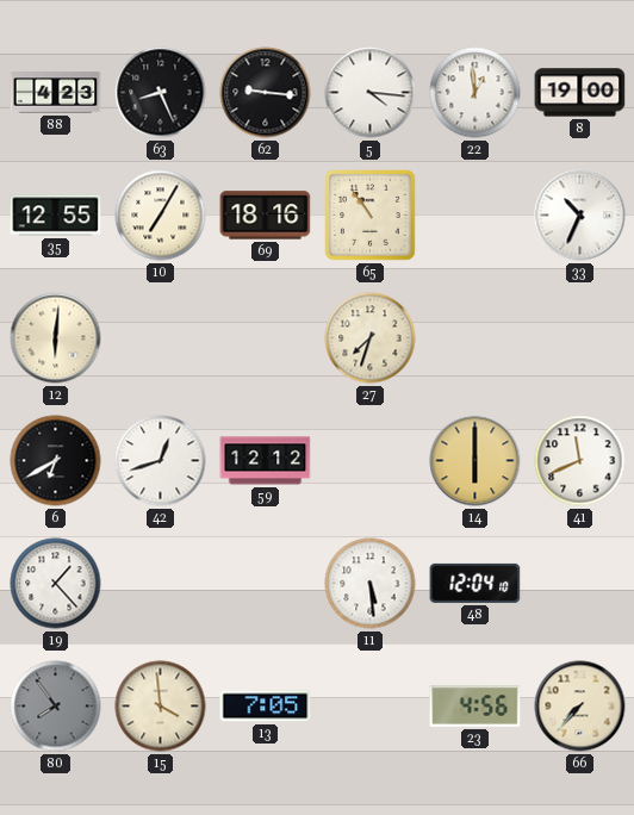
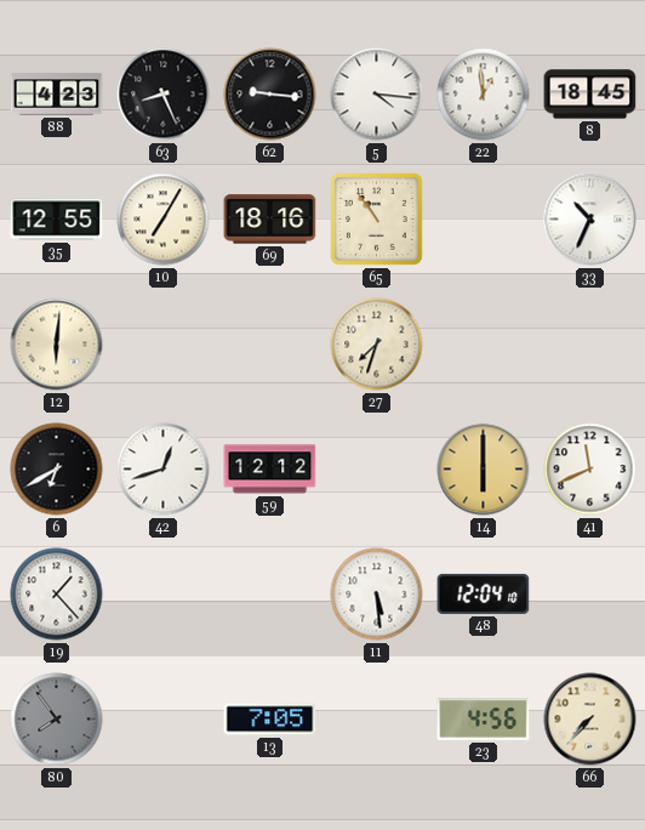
8: 19:00 -> 18:45 (590, 95)
15: 3:59 -> none (161, 707)
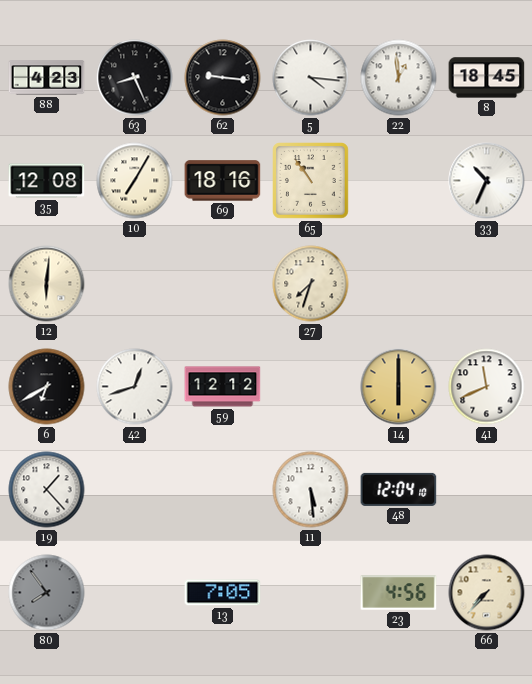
35: 12:55 -> 12:08 (47, 181)
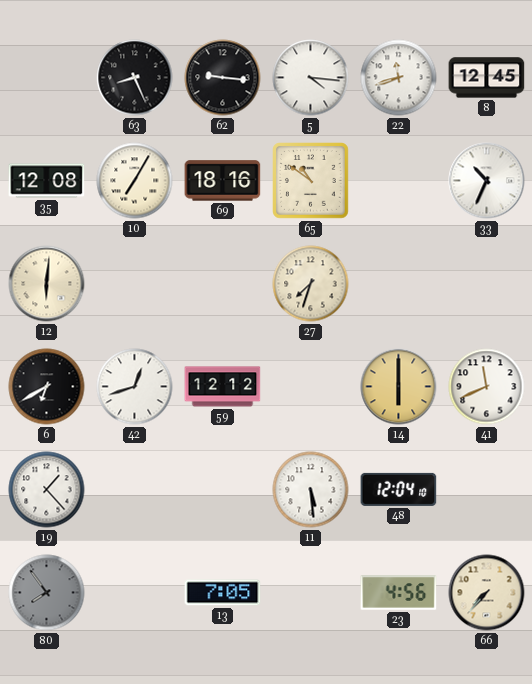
88: 4:23 -> none (47, 78)
22: 12:59 -> 11:42 (399, 78)
8: 18:45 -> 12:45 (487, 78)
65: 10:54 -> 10:51 (311, 181)
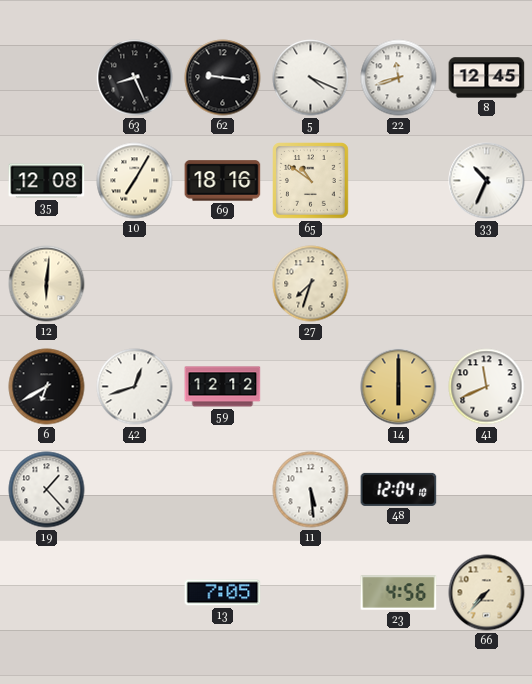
5: 4:16 -> 4:19 (311, 78)
80: 7:54 -> none (47, 593)
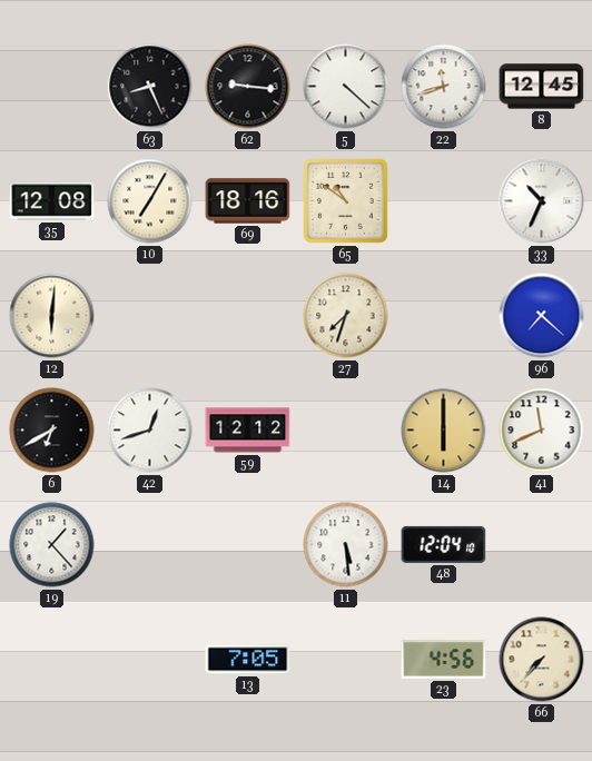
5: 4:19 -> 4:22 (346, 87)
96: none -> 7:22 (542, 316)
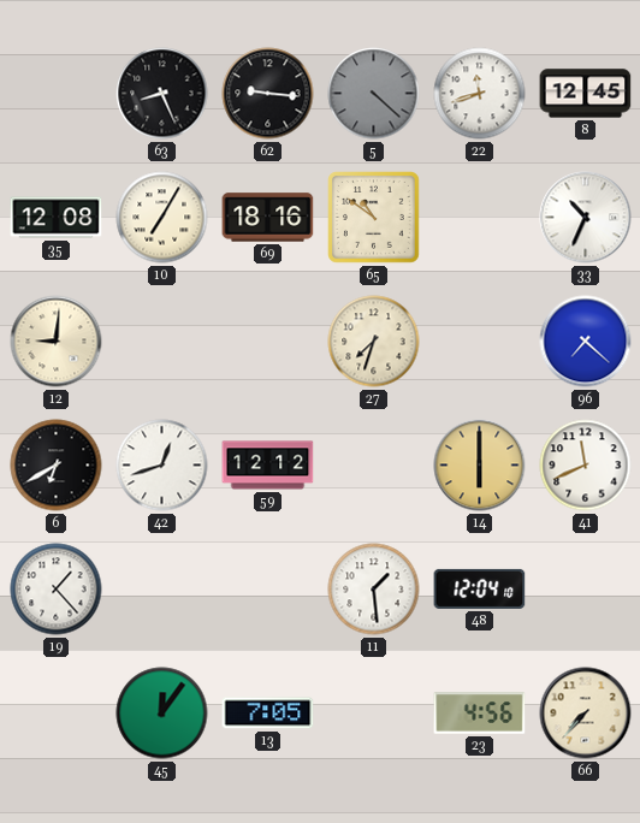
5 dial: white -> grey (374, 94)
12: 6:01 -> 9:01 (57, 342)
11: 5:29 -> 1:29 (374, 590)
45: none -> 12:06 (162, 714)
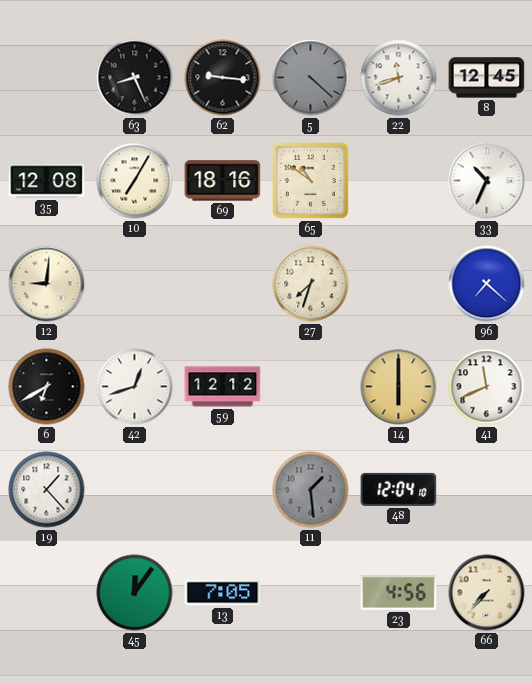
11 dial: white -> grey (311, 490)
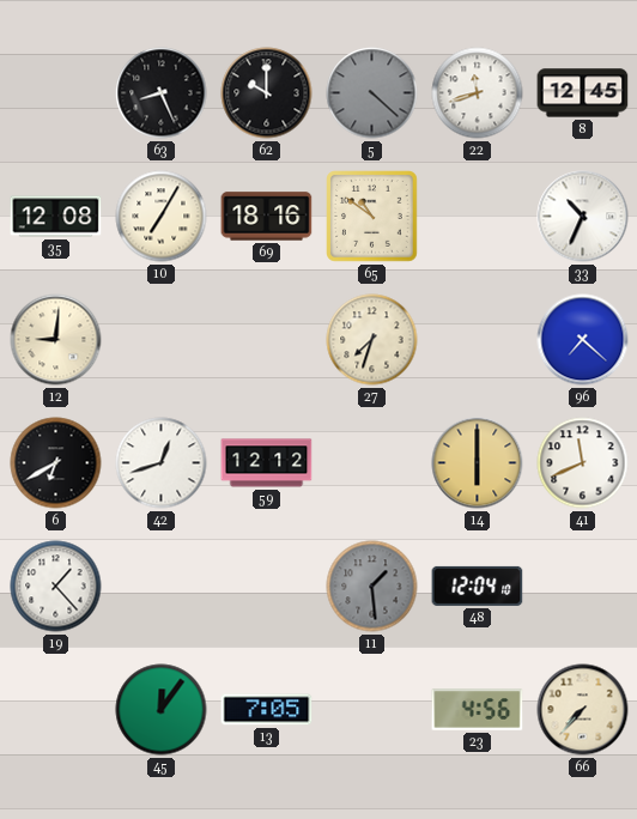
62: 9:16 -> 10:00 (267, 93)
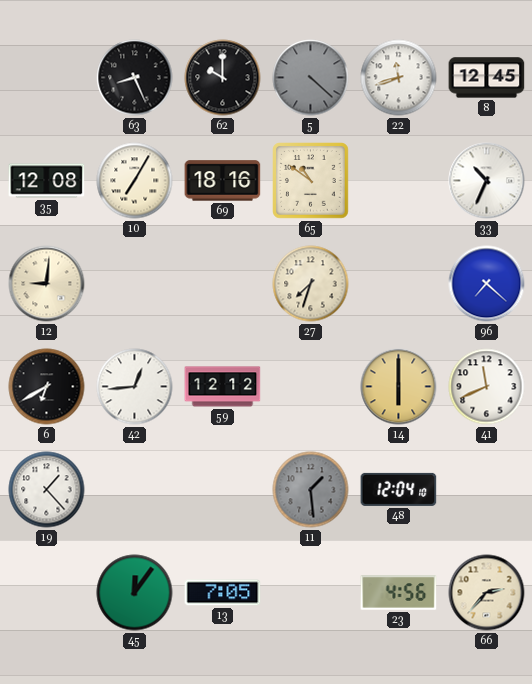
42: 12:42 -> 12:44 (135, 387)
66: 7:37 -> 2:37 (487, 593)
